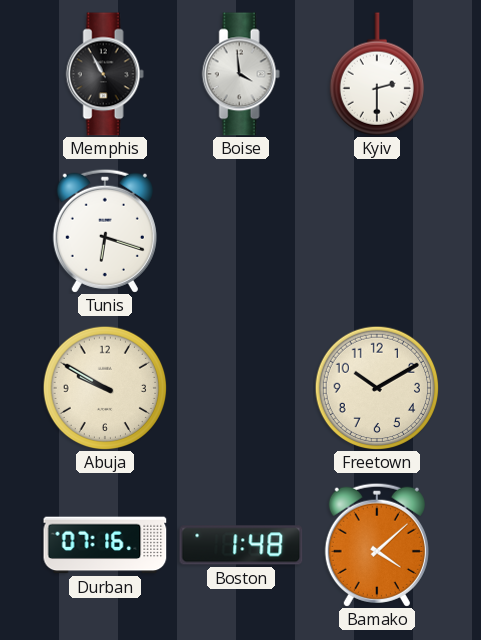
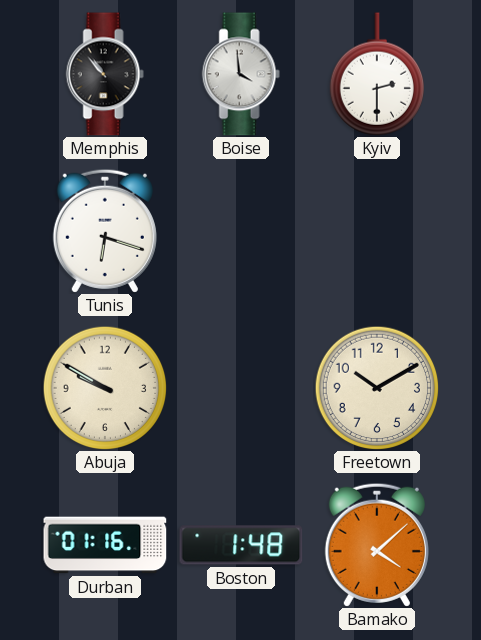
Memphis: 10:55 -> 10:53 (105, 74)
Durban: 07:16 -> 01:16 (105, 545)
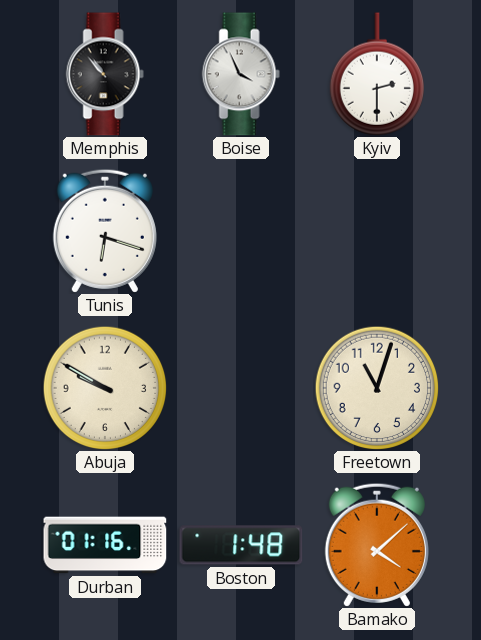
Boise: 3:59 -> 3:56 (241, 74)
Freetown: 10:10 -> 11:03 (377, 388)
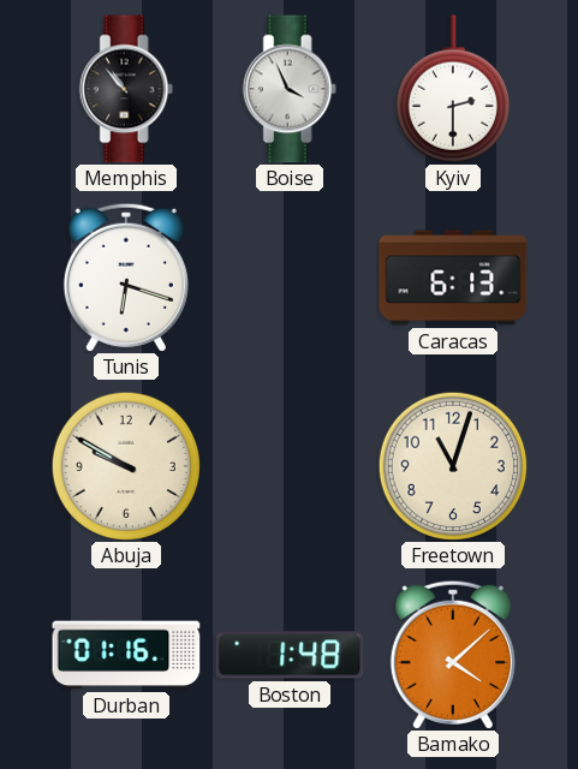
Caracas: none -> 6:13 (453, 278)
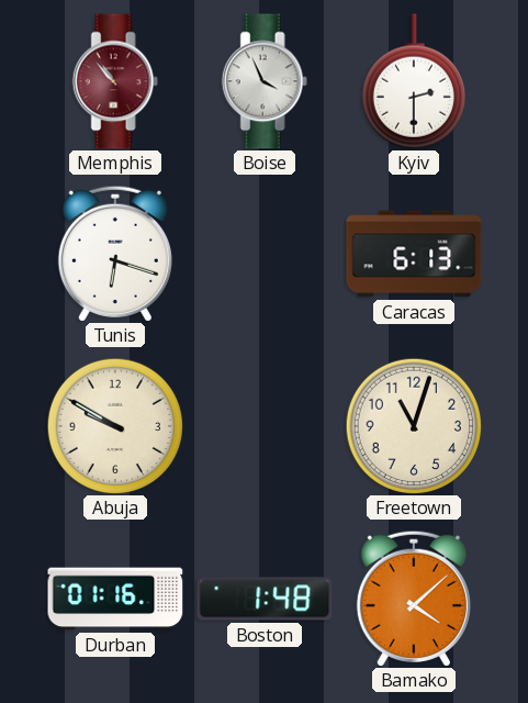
Memphis dial: black -> burgundy (115, 81)
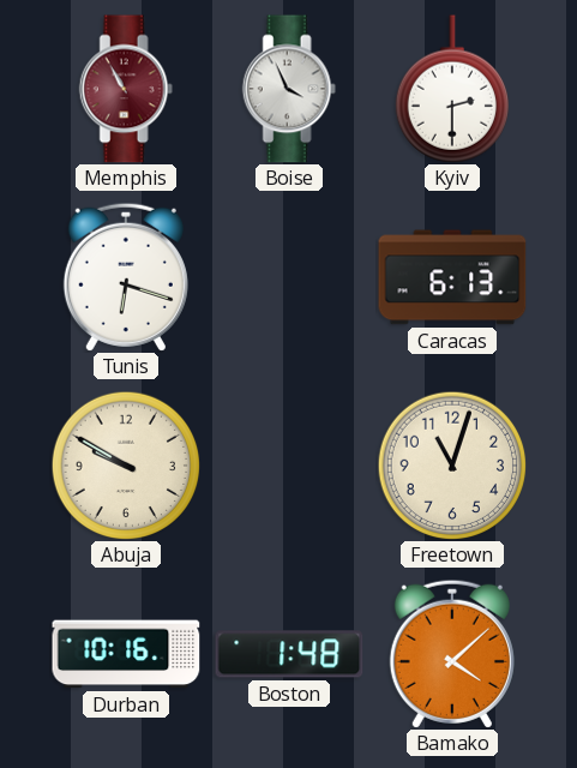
Memphis: 10:53 -> 10:55 (126, 89)
Durban: 01:16 -> 10:16 (126, 654)
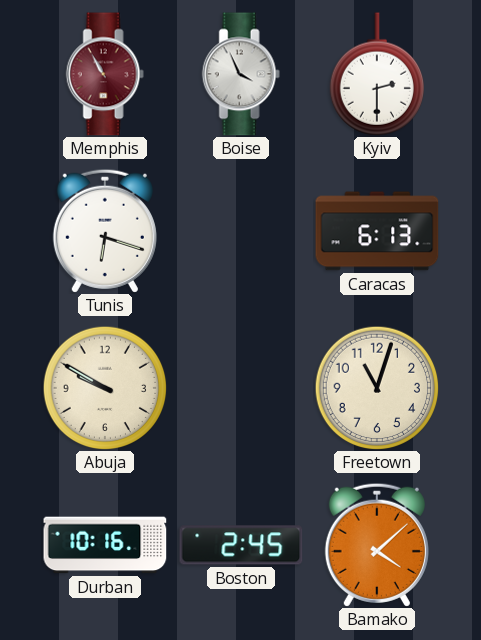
Boston: 1:48 -> 2:45 (241, 545)
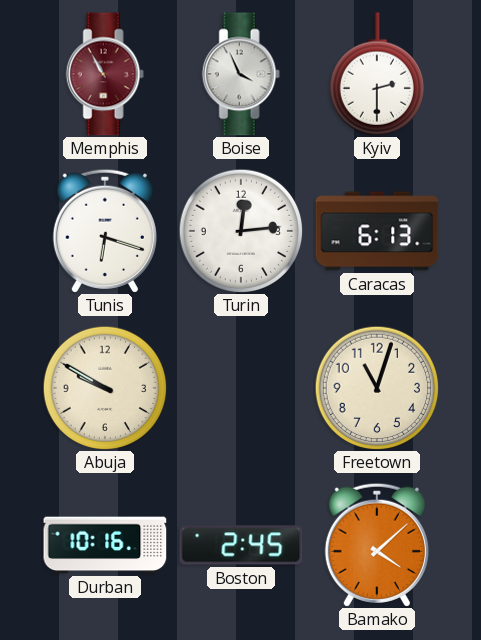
Turin: none -> 12:14 (241, 231)
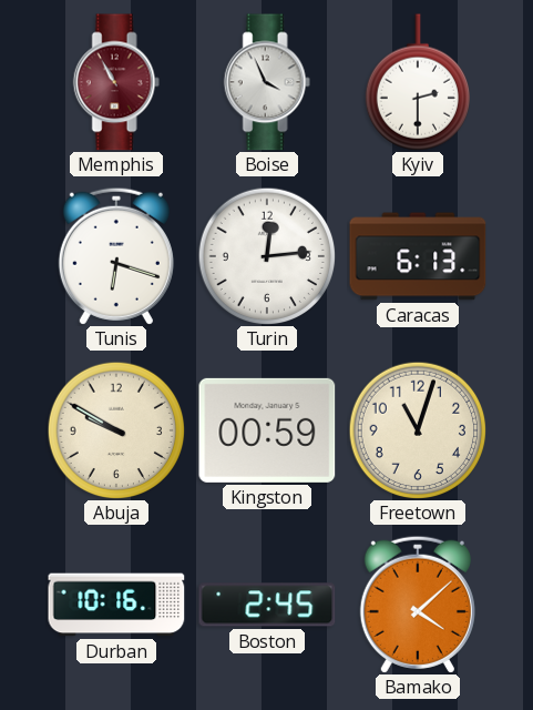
Kingston: none -> 00:59 (267, 430)
